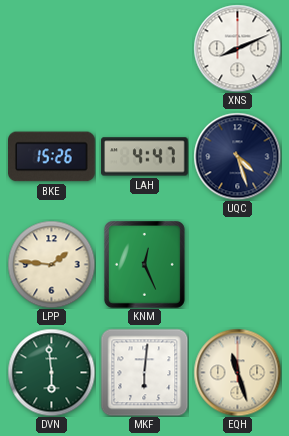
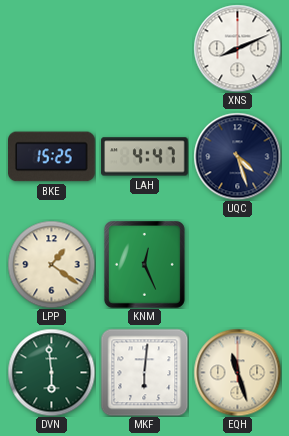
BKE: 15:26 -> 15:25 (52, 157)
LPP: 1:46 -> 1:21 (51, 264)
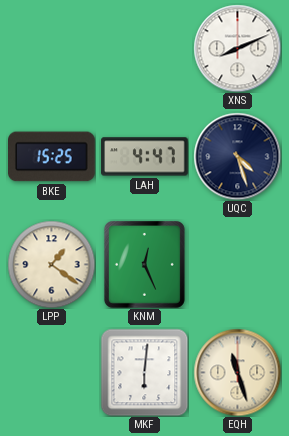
DVN: 5:59 -> none (51, 372)
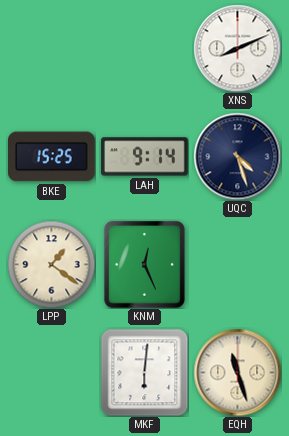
LAH: 4:47 -> 9:14 (145, 157)
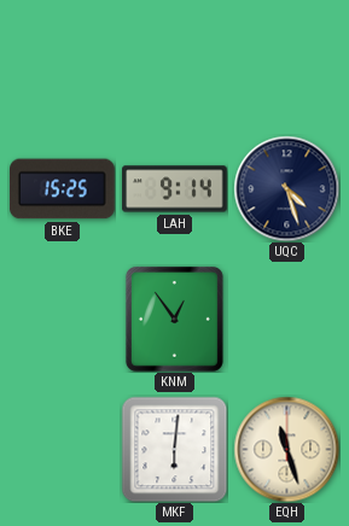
XNS: 8:11 -> none (237, 48)
LPP: 1:21 -> none (51, 264)
KNM: 12:26 -> 12:54 (174, 318)
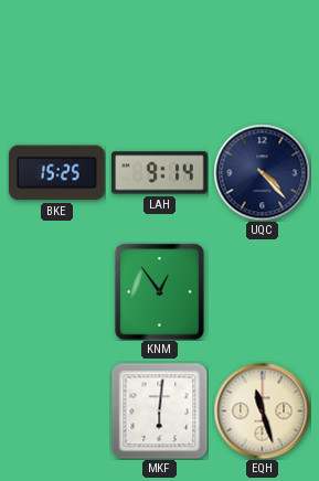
UQC: 4:27 -> 4:23 (262, 172)
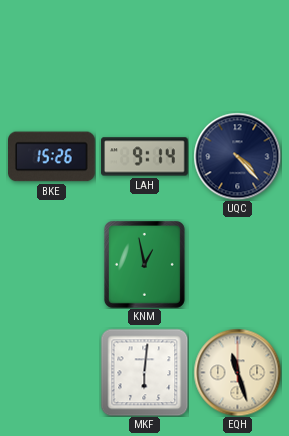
BKE: 15:25 -> 15:26 (52, 157)
KNM: 12:54 -> 12:58 (144, 264)
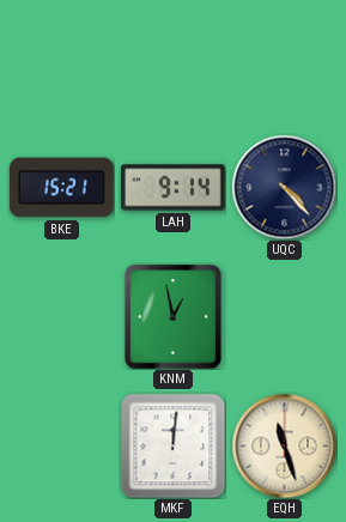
BKE: 15:26 -> 15:21 (62, 188)
MKF: 6:01 -> 12:01 (172, 445)
